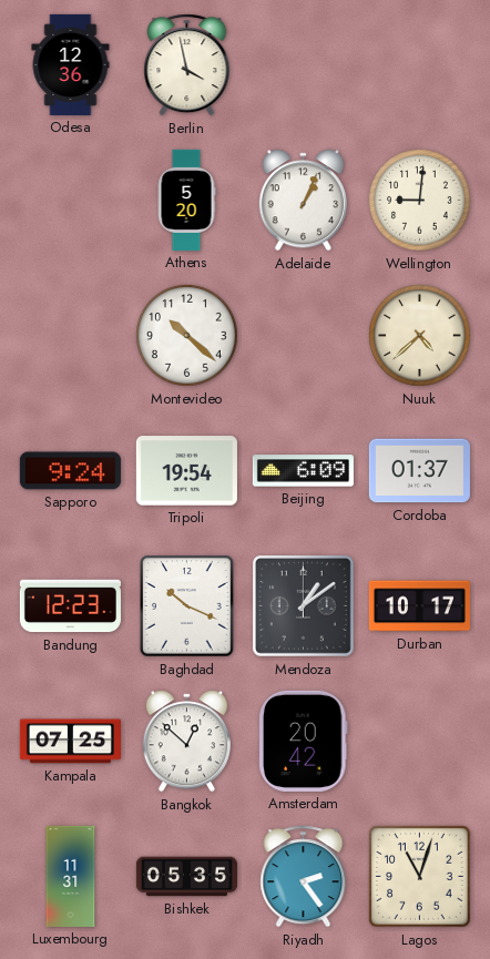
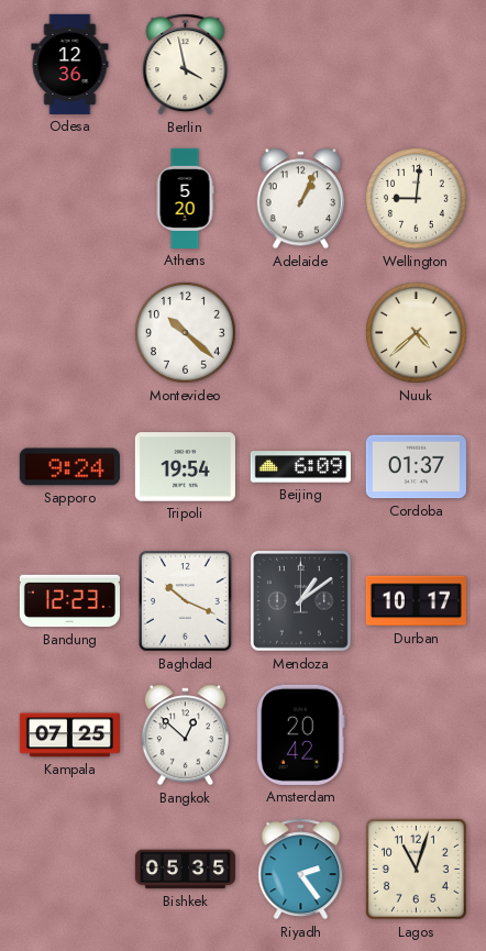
Luxembourg: 11:31 -> none (71, 876)
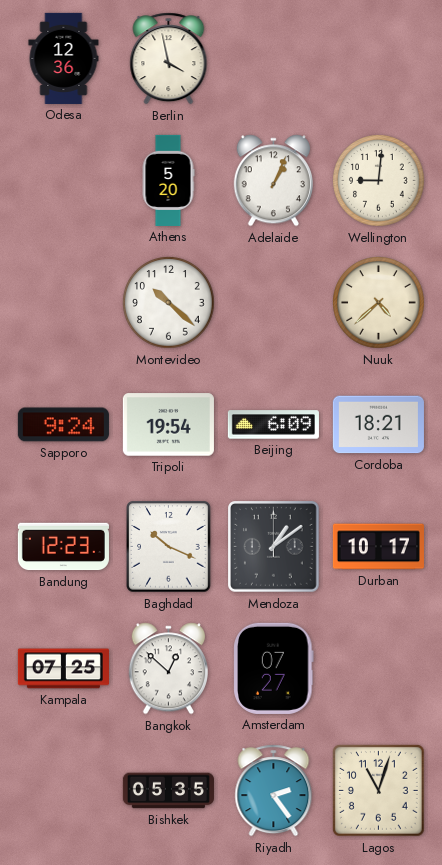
Cordoba: 01:37 -> 18:21 (378, 425)
Amsterdam: 20:42 -> 07:27 (274, 668)
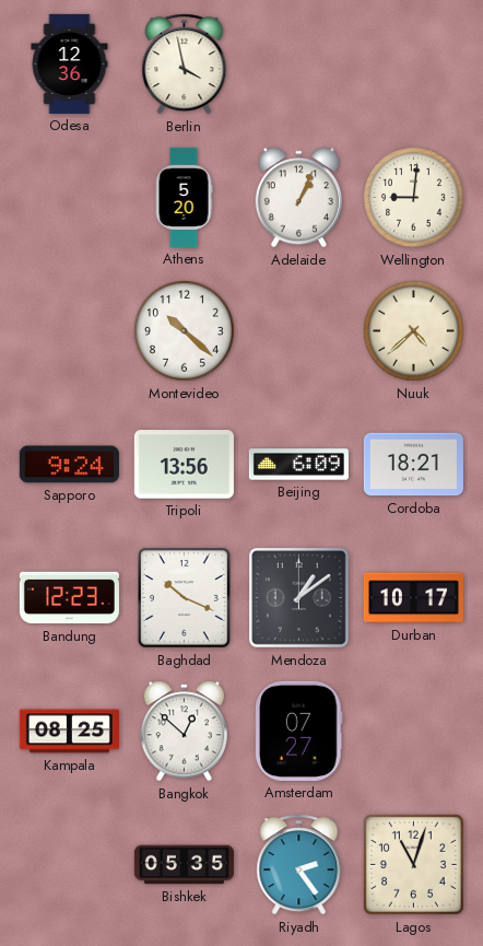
Tripoli: 19:54 -> 13:56 (184, 465)
Kampala: 07:25 -> 08:25 (69, 732)
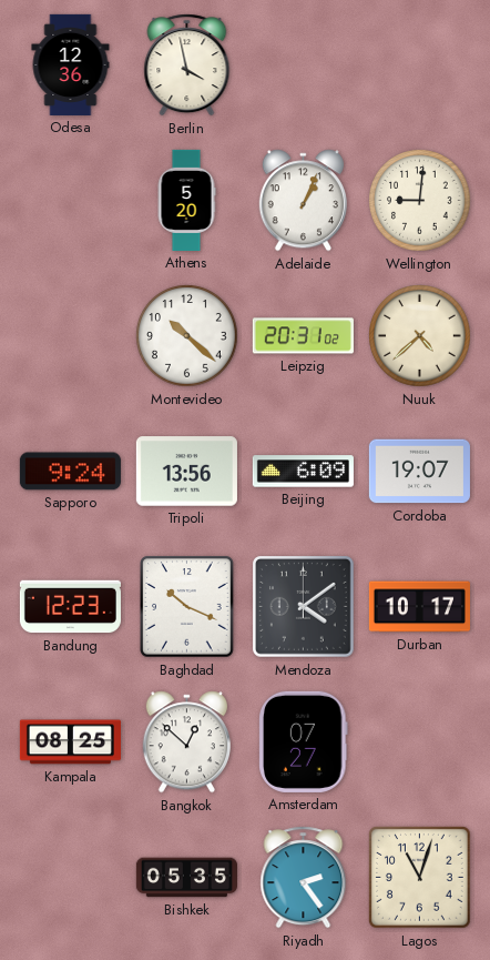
Leipzig: none -> 20:31 (303, 336)
Cordoba: 18:21 -> 19:07 (419, 472)
Mendoza: 1:09 -> 4:09 (304, 607)
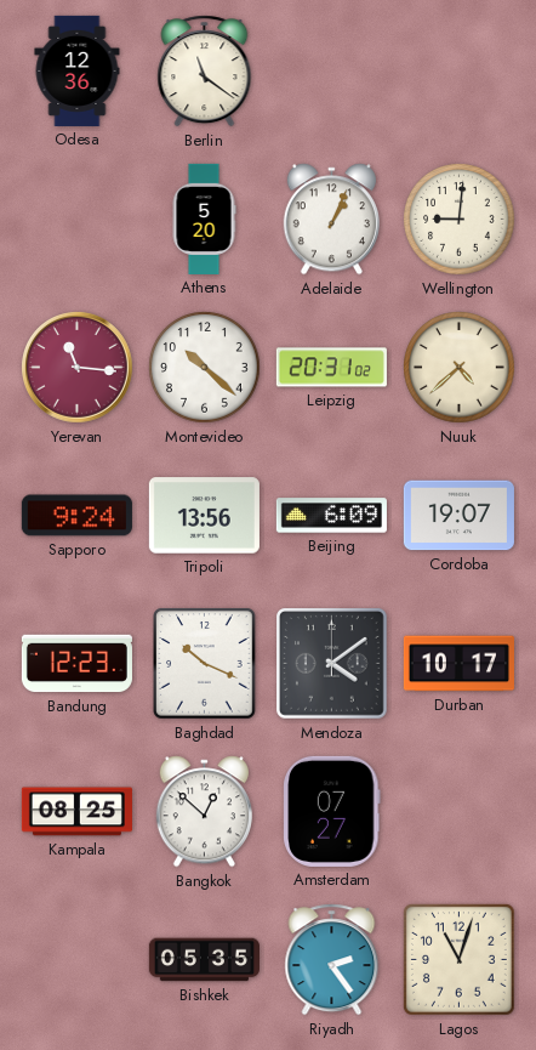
Berlin: 3:58 -> 11:21 (205, 72)
Yerevan: none -> 11:16 (78, 368)
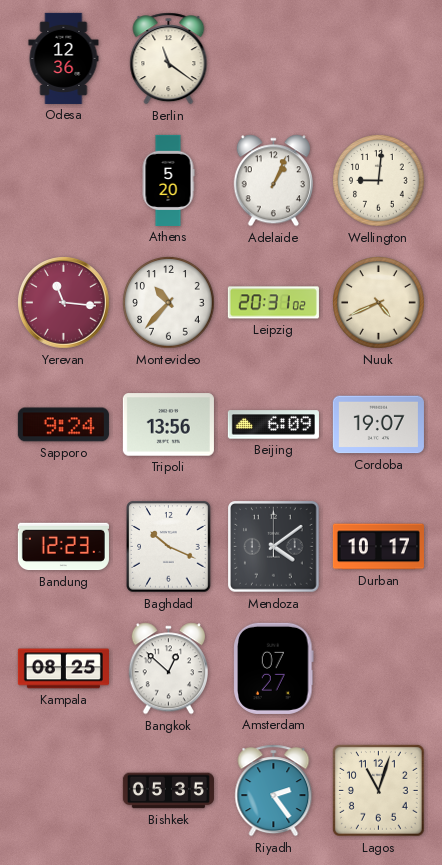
Montevideo: 10:22 -> 10:37 (169, 303)
Nuuk: 4:38 -> 4:41 (379, 303)
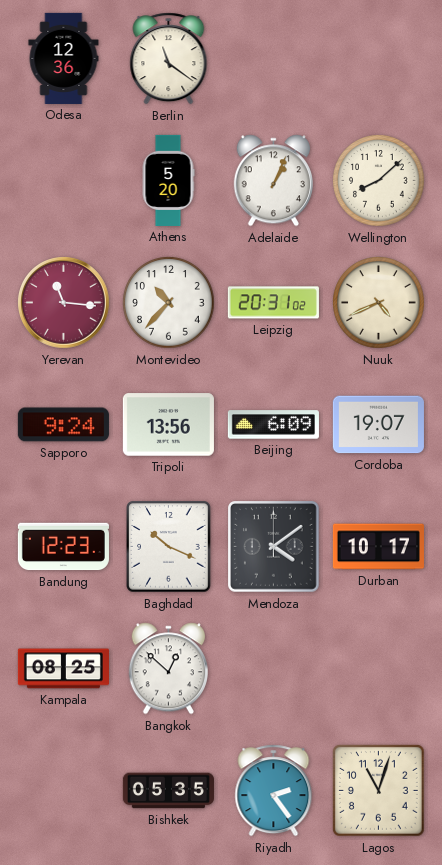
Wellington: 9:01 -> 8:08 (379, 181)
Amsterdam: 07:27 -> none (274, 668)
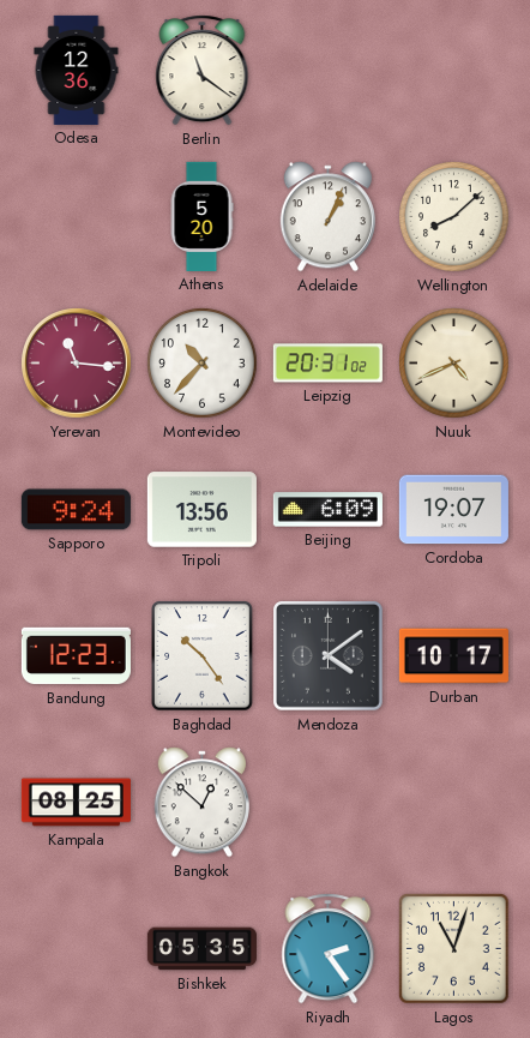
Baghdad: 10:19 -> 10:24 (203, 656)
